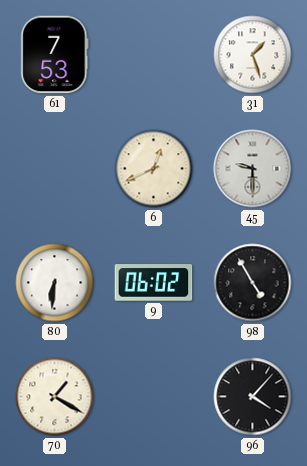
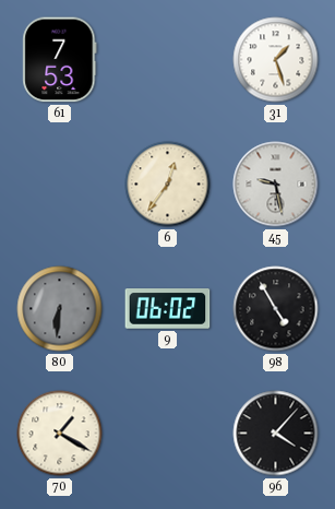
6: 12:41 -> 12:36 (168, 185)
45: 9:30 -> 9:28 (276, 185)
80 dial: white -> grey (60, 309)
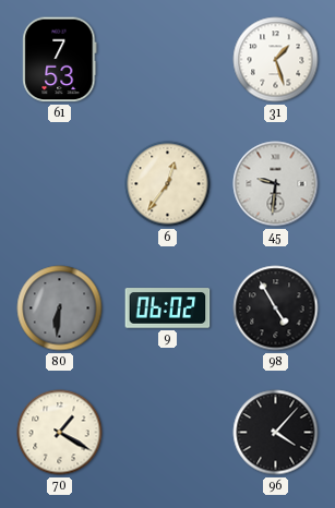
45: 9:28 -> 9:31 (276, 184)
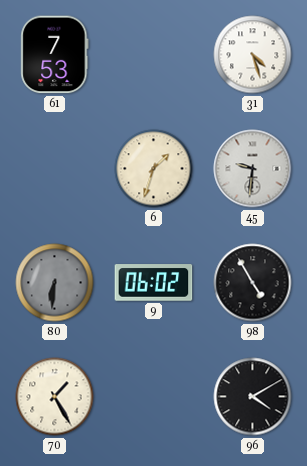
31: 1:27 -> 4:27 (253, 55)
6: 12:36 -> 1:33 (154, 169)
70: 1:20 -> 1:25 (55, 397)
96: 4:07 -> 4:10 (253, 397)
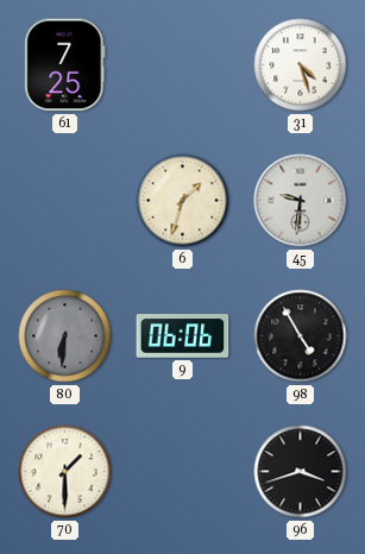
61: 7:53 -> 7:25 (65, 65)
9: 06:02 -> 06:06 (183, 336)
70: 1:25 -> 1:30 (65, 472)
96: 4:10 -> 3:42 (301, 472)
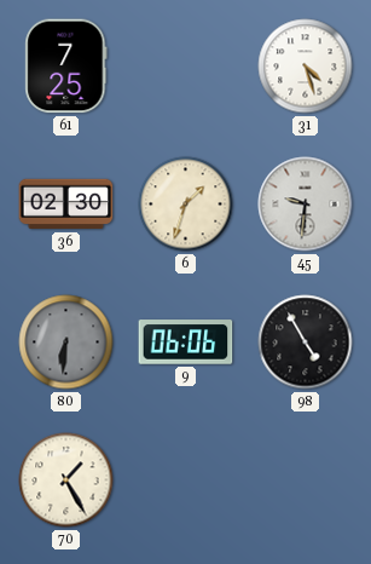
36: none -> 02:30 (66, 205)
70: 1:30 -> 1:25 (66, 480)
96: 3:42 -> none (301, 472)
